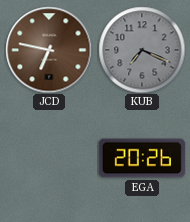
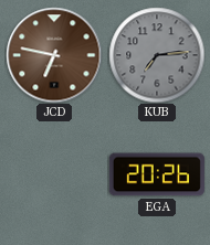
KUB: 7:19 -> 7:14 (157, 55)
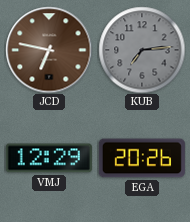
VMJ: none -> 12:29 (49, 158)
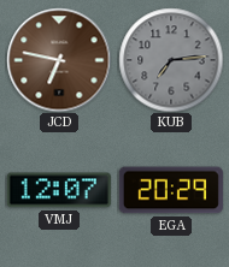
VMJ: 12:29 -> 12:07 (59, 190)
EGA: 20:26 -> 20:29 (171, 190)
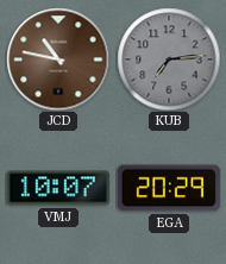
JCD: 6:47 -> 10:47 (58, 59)
VMJ: 12:07 -> 10:07 (58, 188)
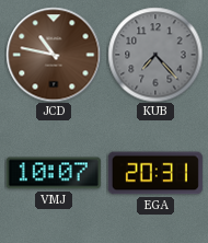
KUB: 7:14 -> 7:23 (155, 55)
EGA: 20:29 -> 20:31 (155, 173)
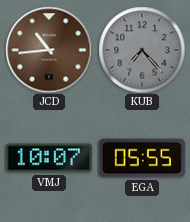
JCD: 10:47 -> 10:44 (49, 50)
EGA: 20:31 -> 05:55 (142, 158)
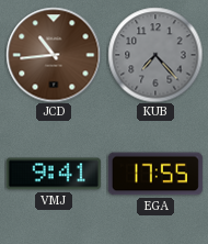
VMJ: 10:07 -> 9:41 (54, 174)
EGA: 05:55 -> 17:55 (155, 174)
